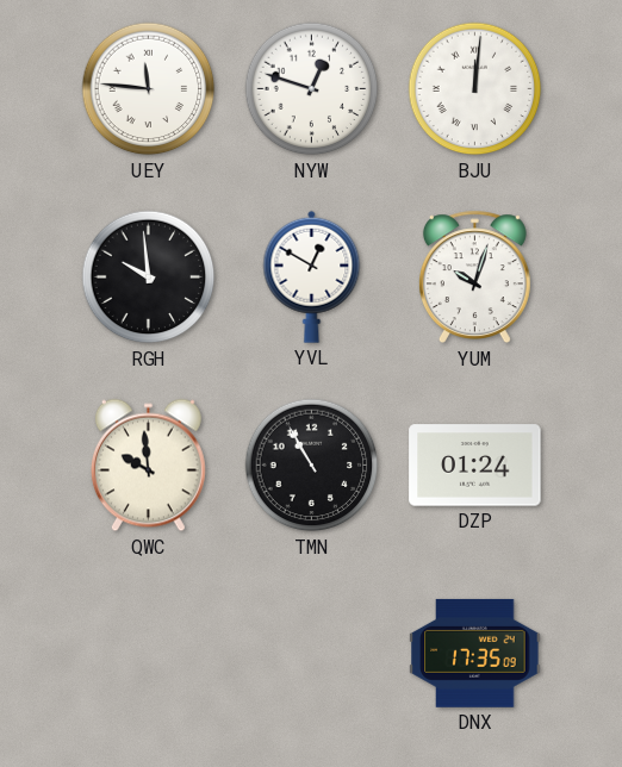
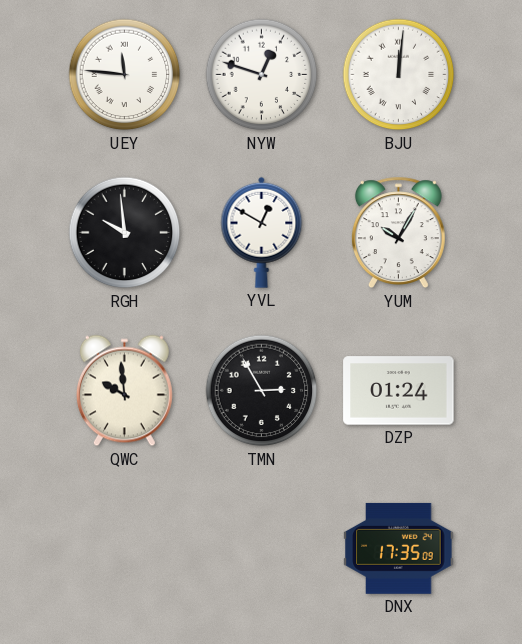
YUM: 10:03 -> 10:05 (398, 233)
TMN: 10:55 -> 2:55 (262, 391)
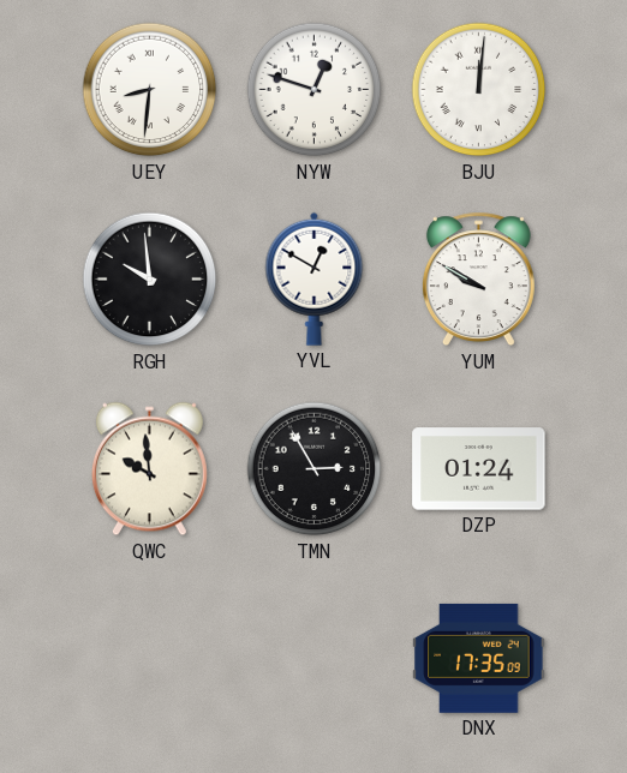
UEY: 11:46 -> 8:31 (150, 90)
YUM: 10:05 -> 9:50 (478, 280)
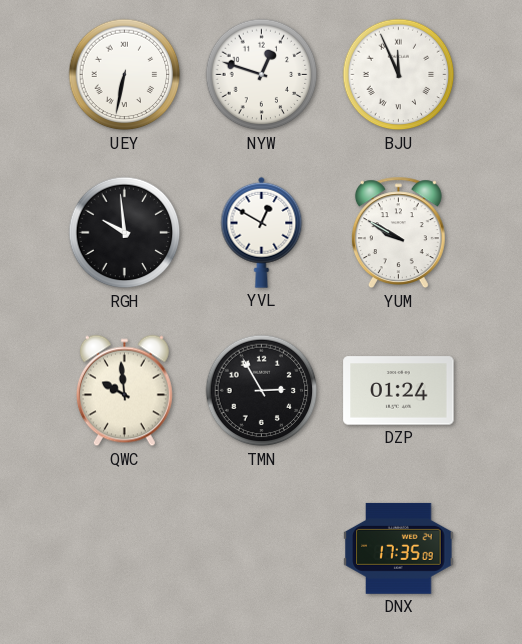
UEY: 8:31 -> 6:32 (125, 75)
BJU: 12:01 -> 11:56 (399, 75)
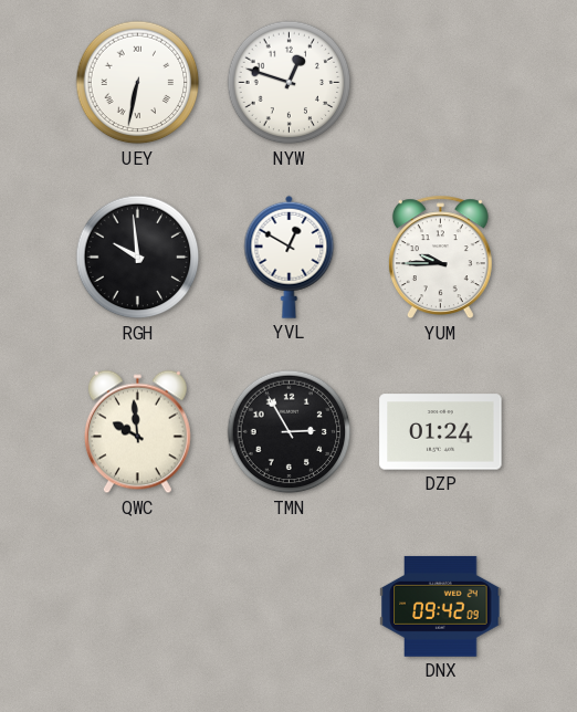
BJU: 11:56 -> none (399, 75)
YUM: 9:50 -> 9:45 (440, 258)
DNX: 17:35 -> 09:42 (441, 606)
